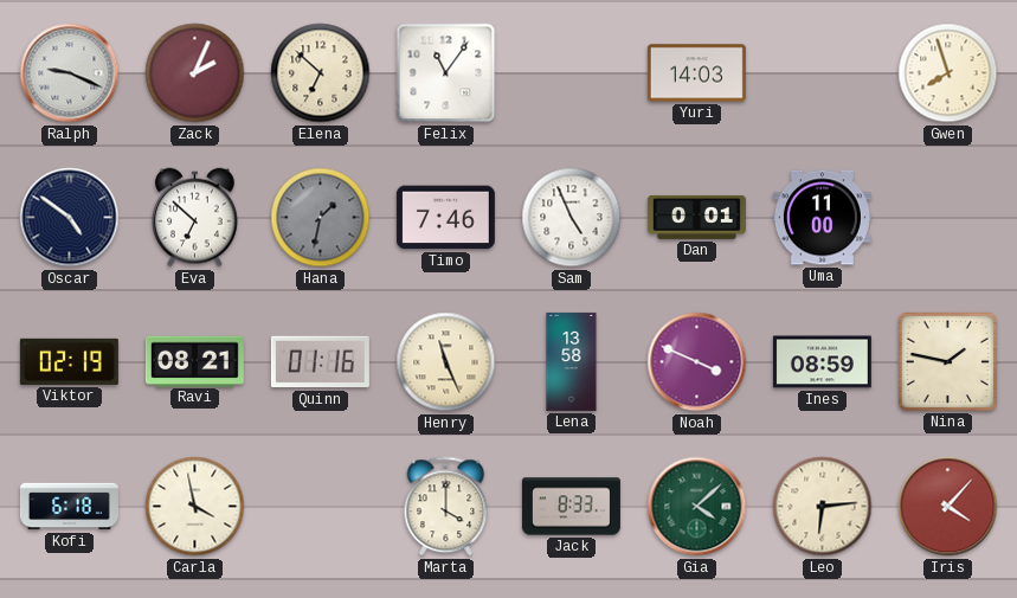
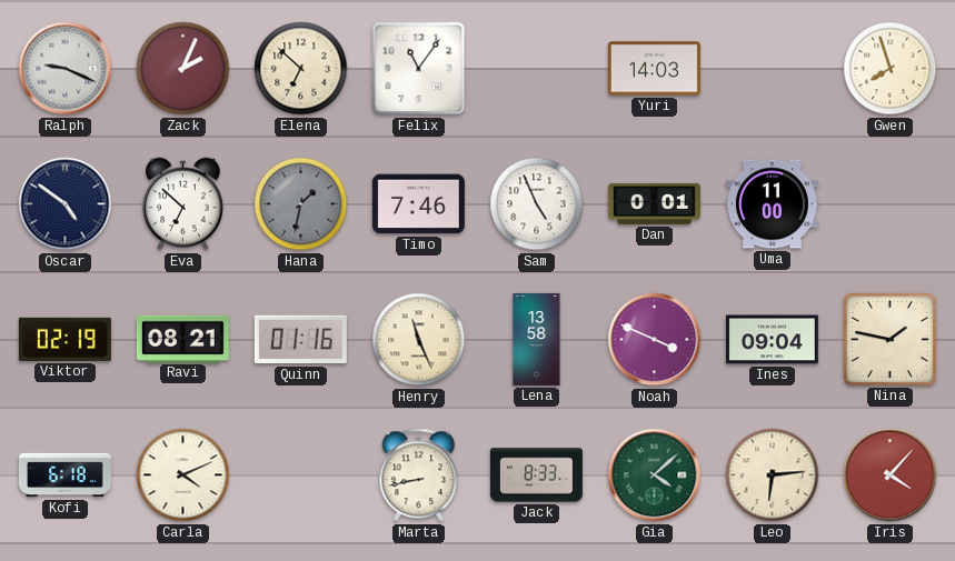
Ines: 08:59 -> 09:04 (772, 340)
Carla: 3:58 -> 4:11 (183, 475)
Marta: 4:00 -> 8:43 (419, 475)
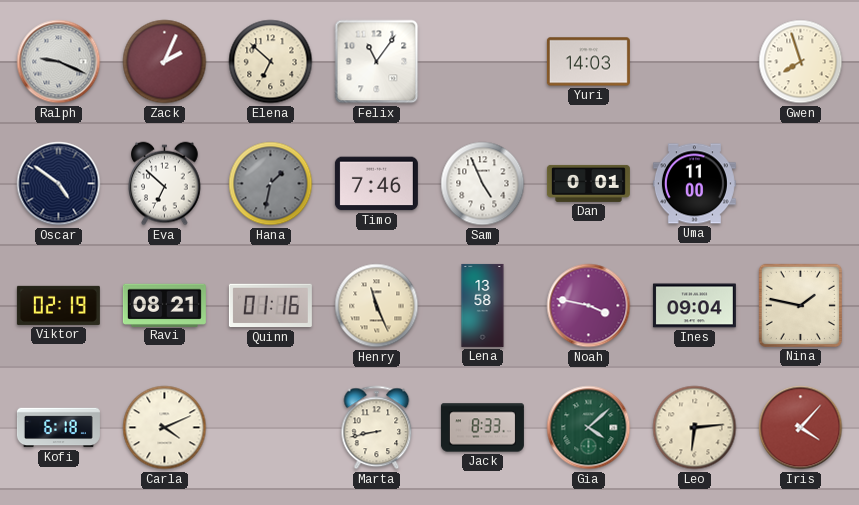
Noah: 3:49 -> 3:47 (589, 306)
